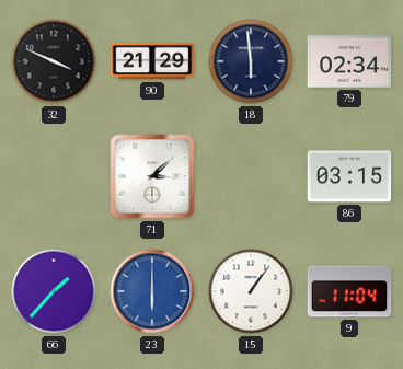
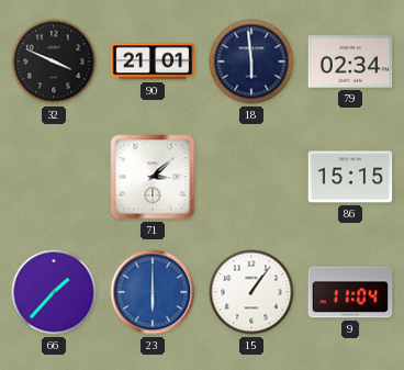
90: 21:29 -> 21:01 (153, 61)
86: 03:15 -> 15:15 (350, 177)
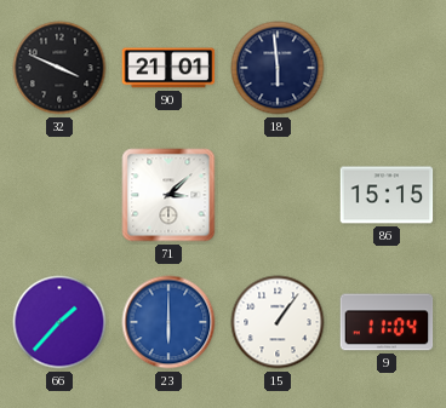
79: 02:34 -> none (350, 61)
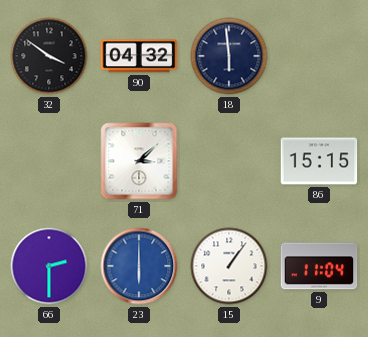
32: 3:49 -> 3:51 (49, 56)
90: 21:01 -> 04:32 (139, 56)
66: 1:37 -> 2:30 (49, 266)
